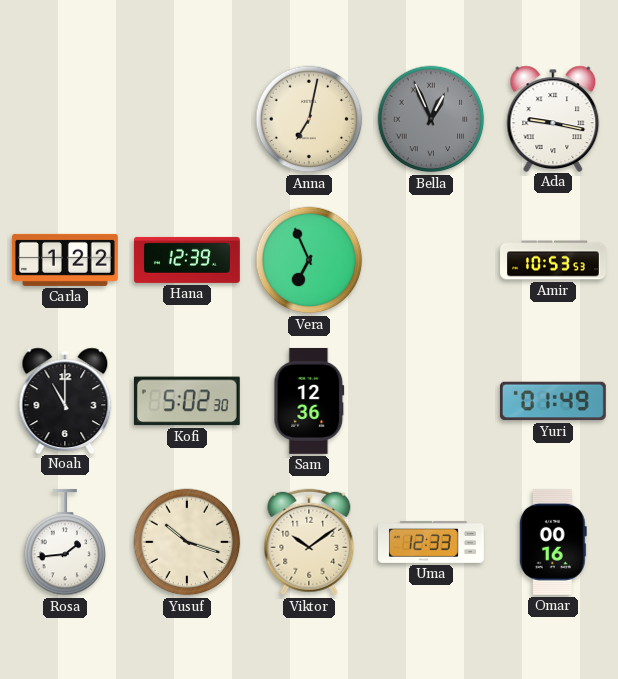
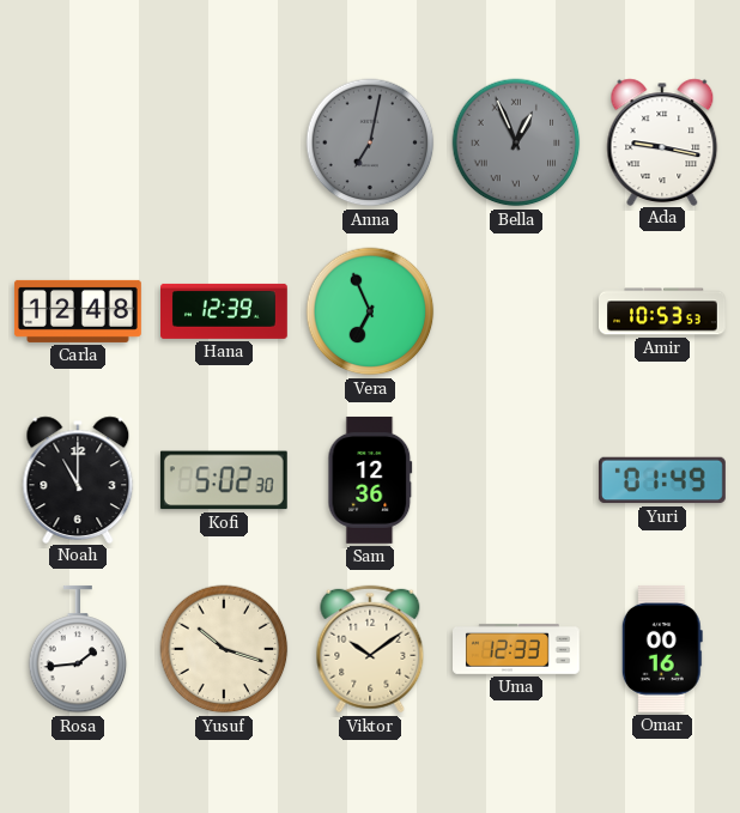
Anna dial: cream -> grey (370, 142)
Carla: 1:22 -> 12:48 (78, 311)
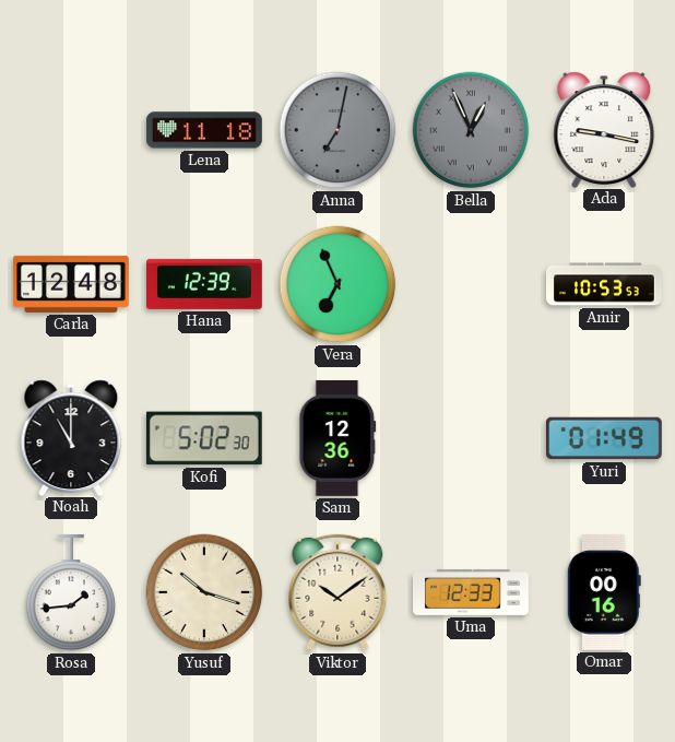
Lena: none -> 11:18 (204, 130)
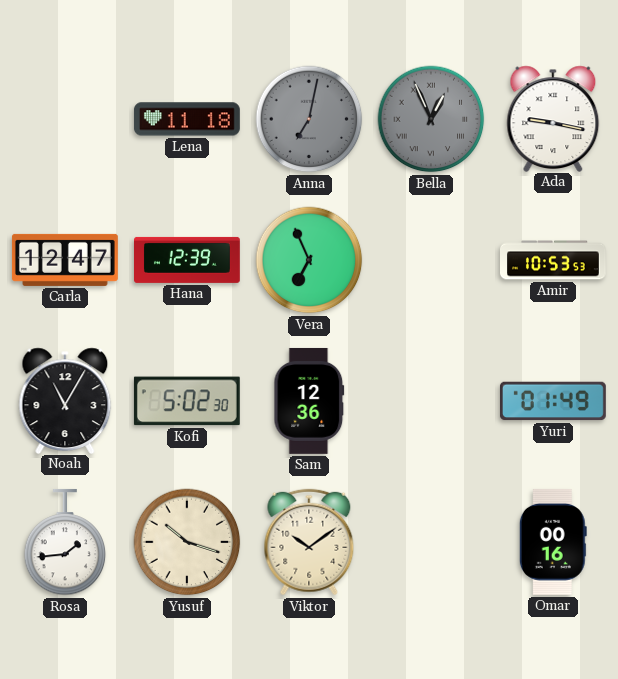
Carla: 12:48 -> 12:47 (65, 260)
Noah: 11:00 -> 11:05 (65, 400)
Uma: 12:33 -> none (472, 592)
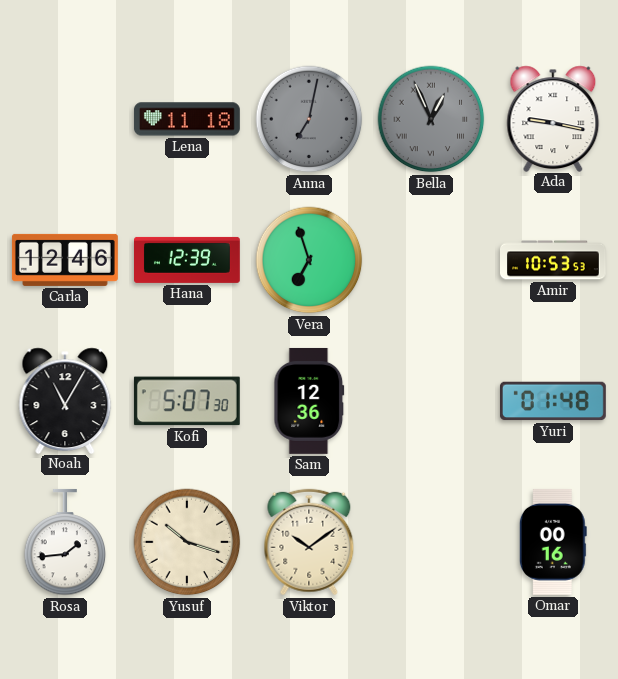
Carla: 12:47 -> 12:46 (65, 260)
Vera: 6:56 -> 6:57 (309, 260)
Kofi: 5:02 -> 5:07 (187, 401)
Yuri: 01:49 -> 01:48 (553, 401)
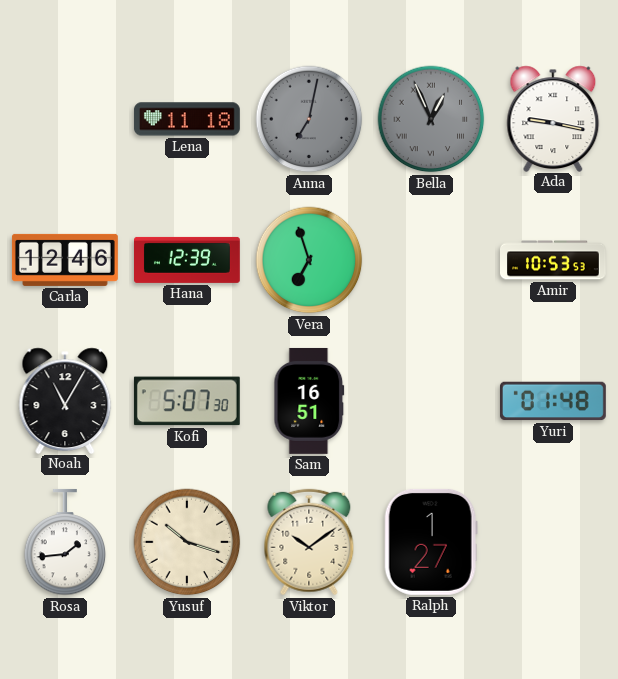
Sam: 12:36 -> 16:51 (309, 401)
Ralph: none -> 1:27 (431, 542)
Omar: 00:16 -> none (553, 542)
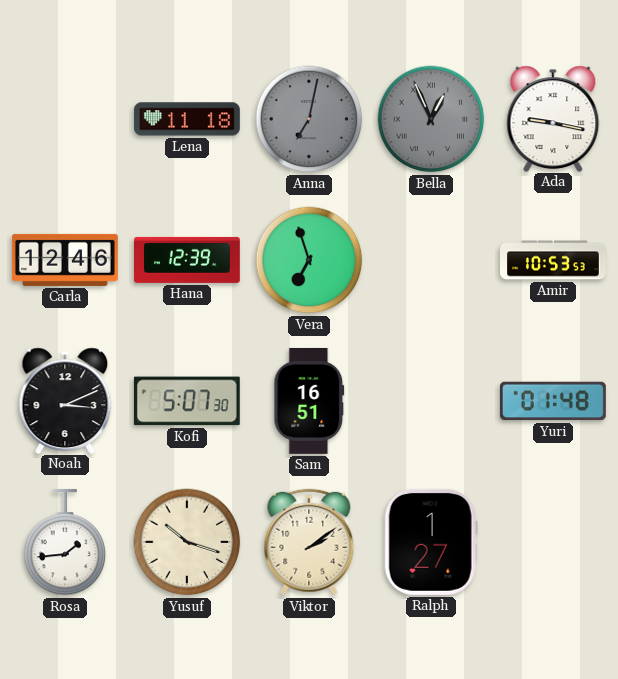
Noah: 11:05 -> 3:11 (65, 400)
Viktor: 10:09 -> 2:09 (309, 542)
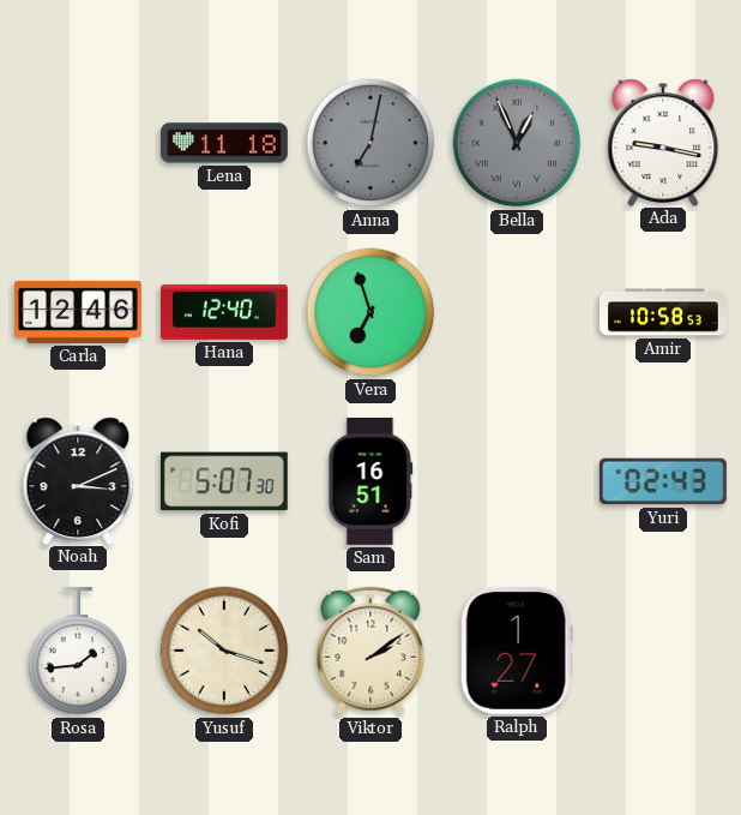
Hana: 12:39 -> 12:40 (225, 312)
Amir: 10:53 -> 10:58 (664, 312)
Yuri: 01:48 -> 02:43 (663, 481)
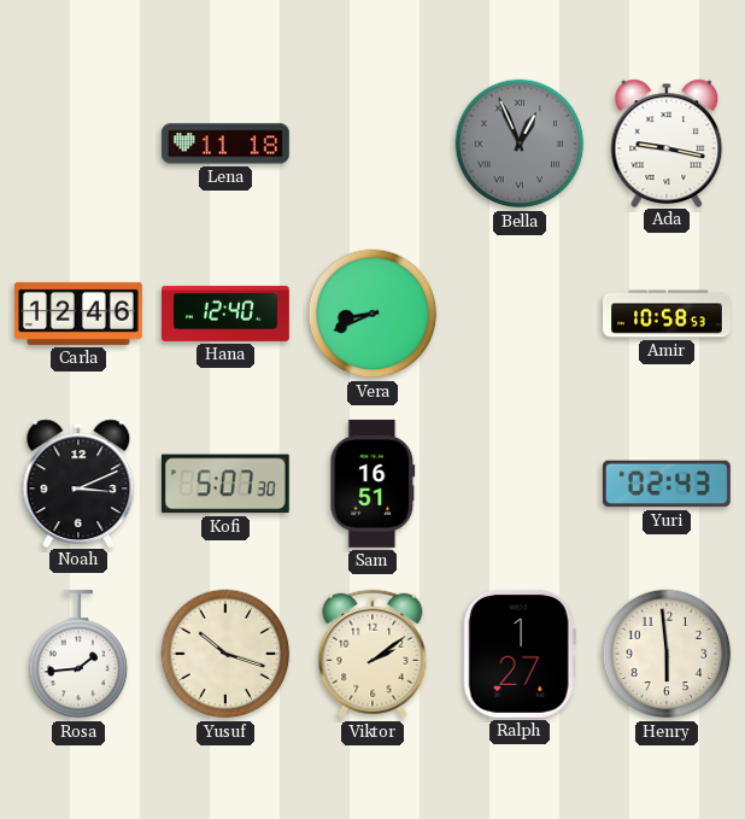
Anna: 7:02 -> none (370, 143)
Vera: 6:57 -> 8:41 (372, 314)
Henry: none -> 5:59 (667, 654)
